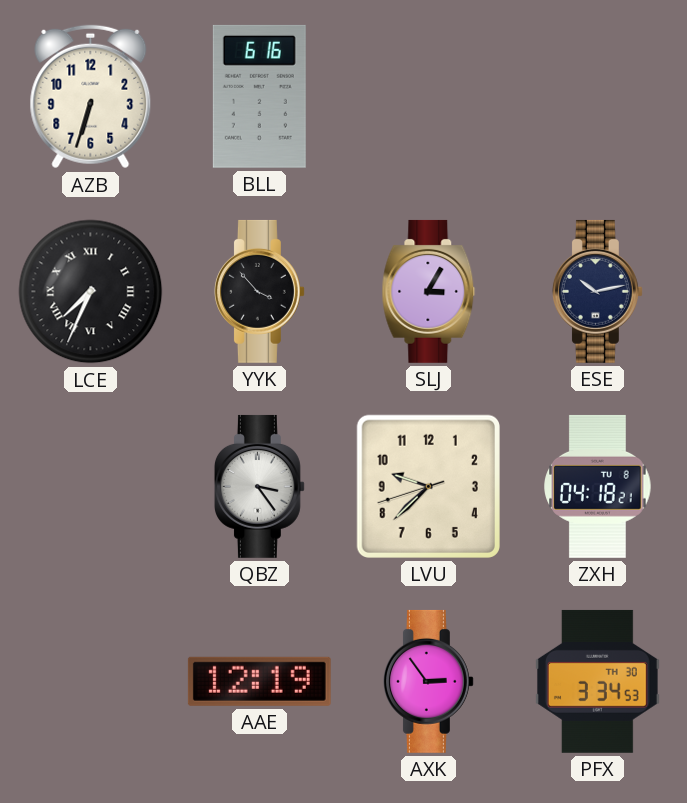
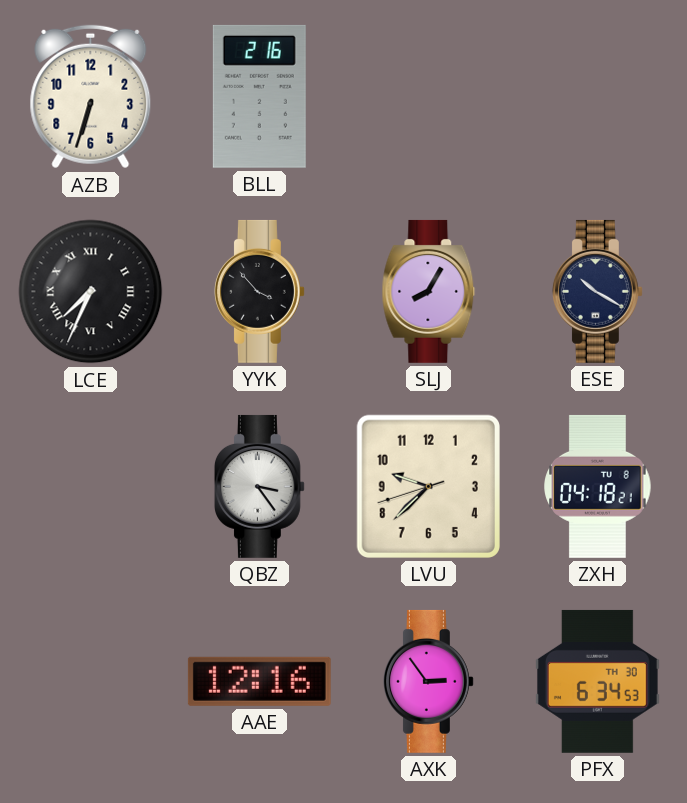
BLL: 6:16 -> 2:16 (259, 96)
SLJ: 3:05 -> 8:05 (429, 291)
ESE: 10:13 -> 10:20 (597, 291)
AAE: 12:19 -> 12:16 (259, 681)
PFX: 3:34 -> 6:34 (597, 681)
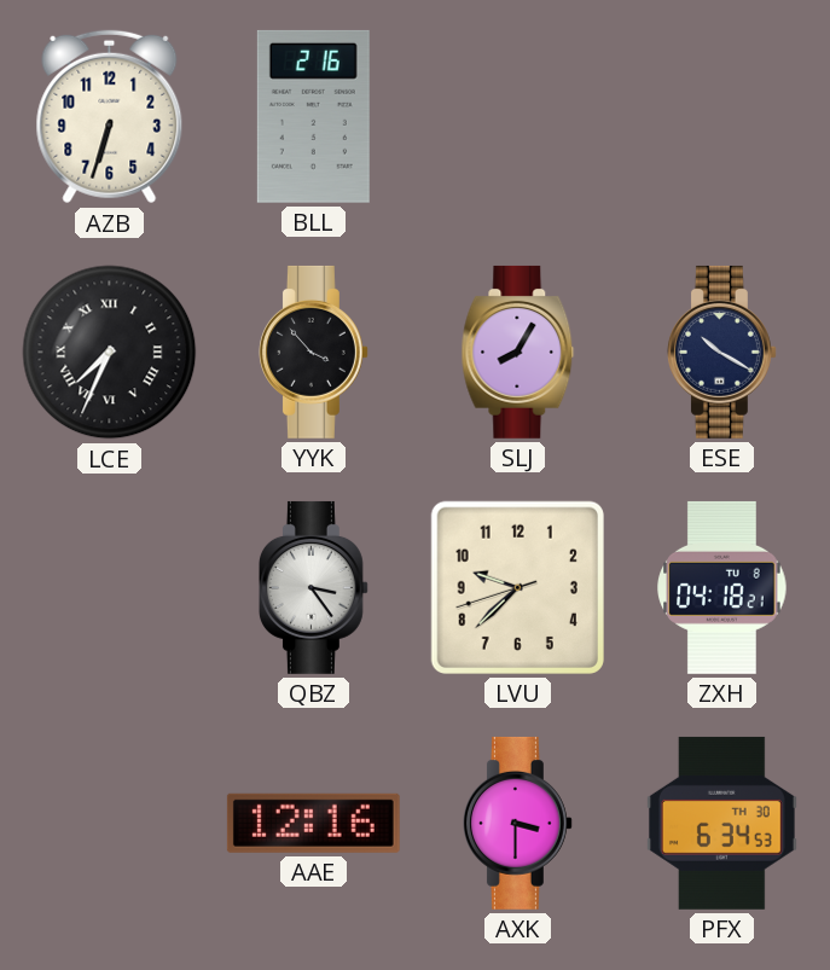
AXK: 2:54 -> 3:30 (517, 823)
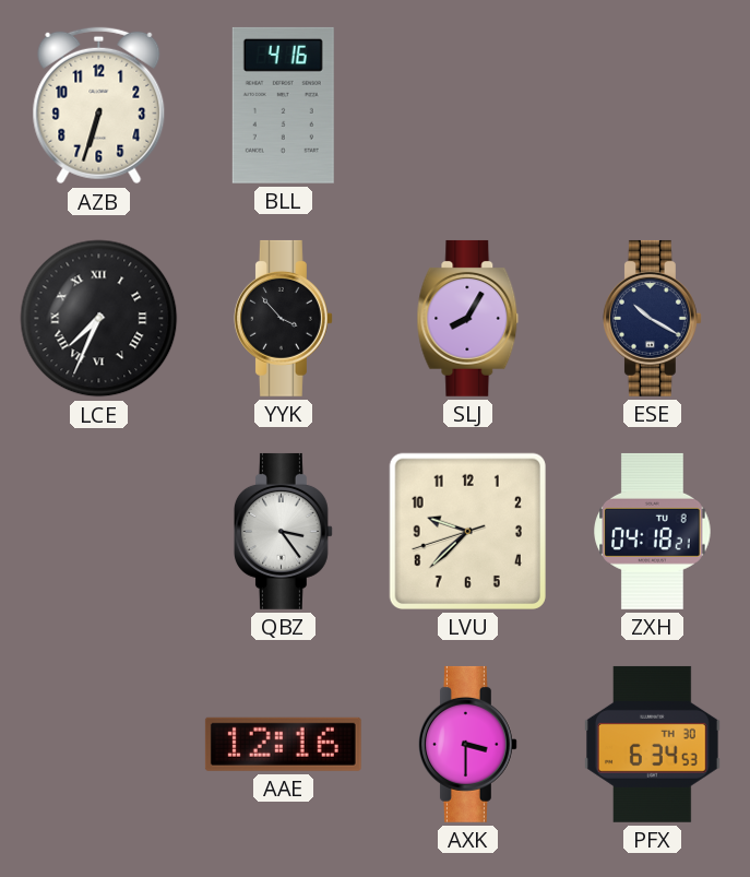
BLL: 2:16 -> 4:16 (283, 105)
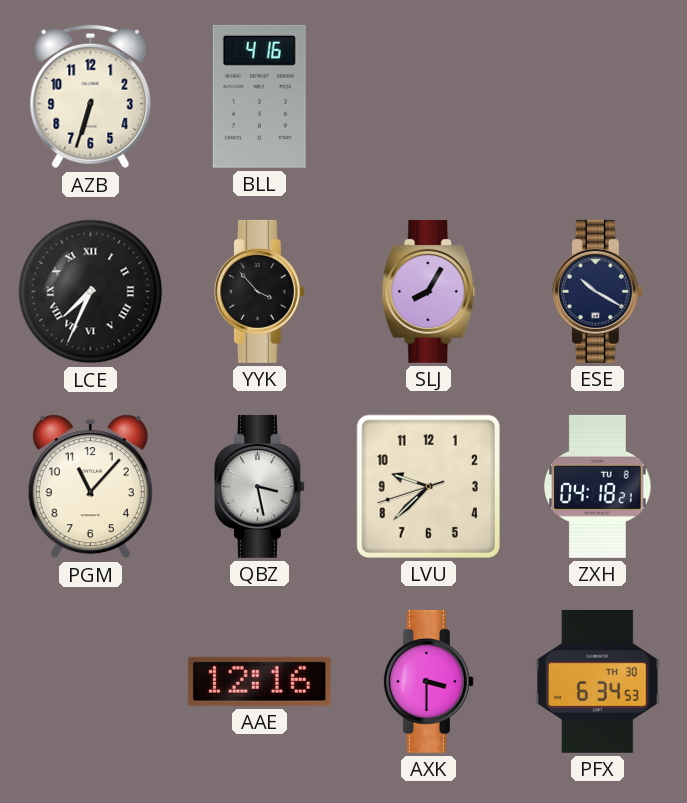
PGM: none -> 11:07 (90, 487)
QBZ: 3:24 -> 3:28 (259, 486)
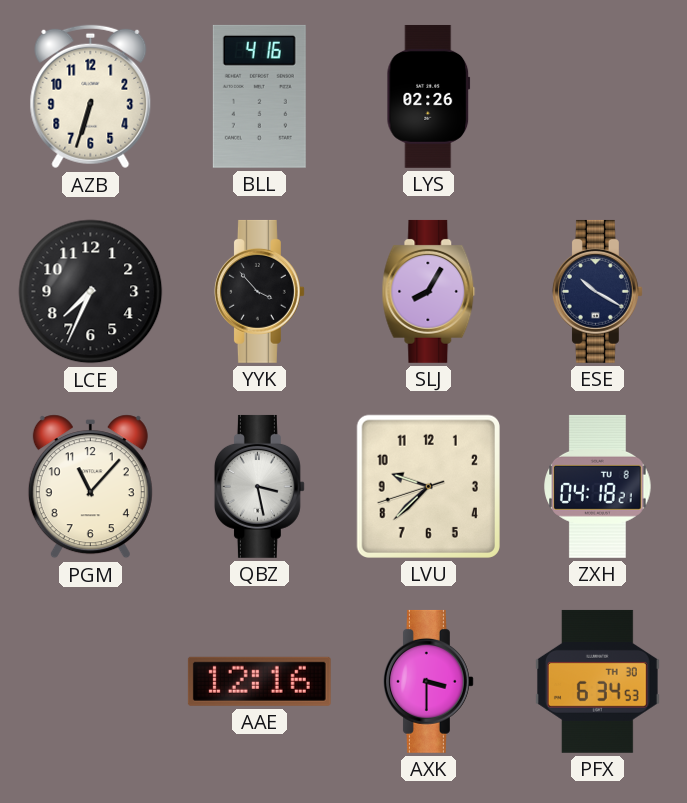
LYS: none -> 02:26 (429, 96)
LCE numerals: Roman -> Arabic (91, 292)
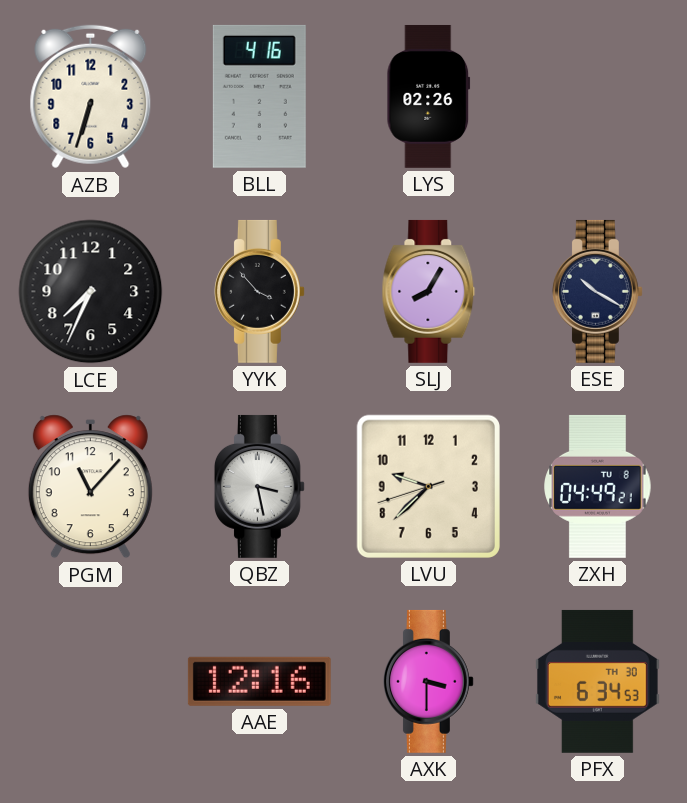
ZXH: 04:18 -> 04:49 (598, 486)
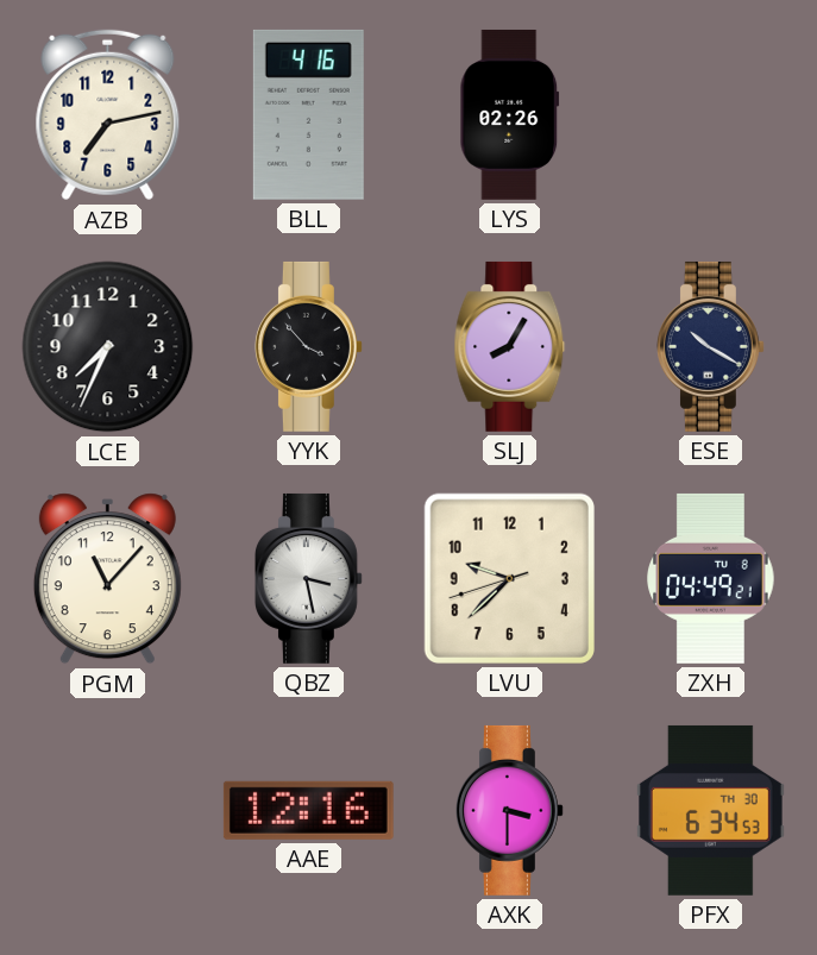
AZB: 6:33 -> 7:13 (108, 115)
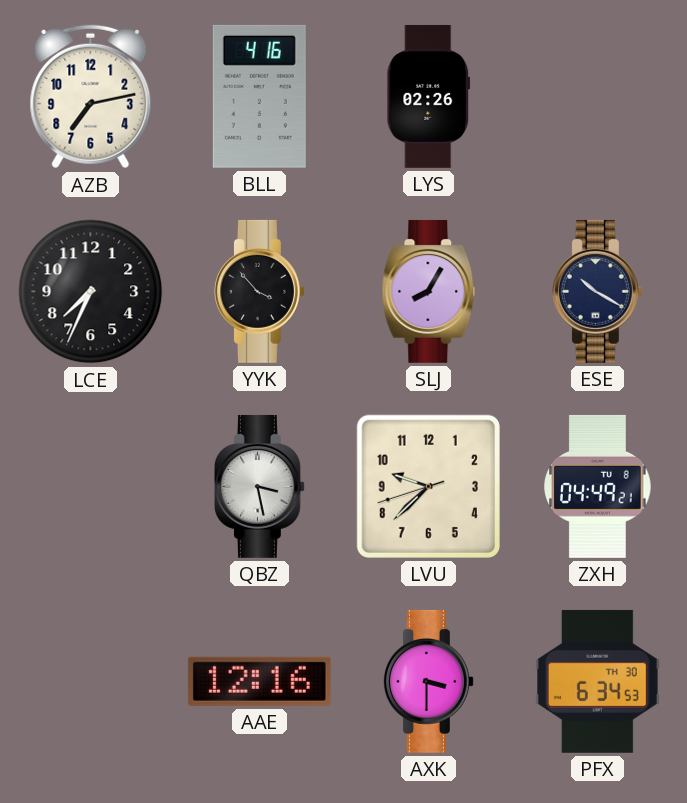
PGM: 11:07 -> none (107, 579)
